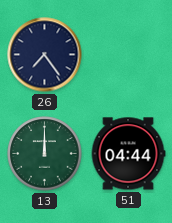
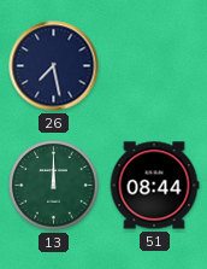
26: 7:24 -> 7:28 (54, 66)
51: 04:44 -> 08:44 (154, 186)
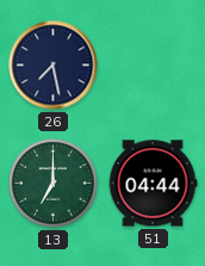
13: 12:00 -> 7:00 (54, 184)
51: 08:44 -> 04:44 (153, 184)
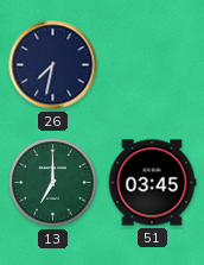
26: 7:28 -> 7:32 (53, 65)
51: 04:44 -> 03:45 (152, 183)
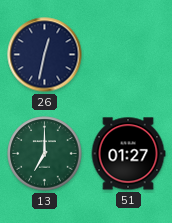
26: 7:32 -> 12:32 (45, 55)
51: 03:45 -> 01:27 (128, 154)
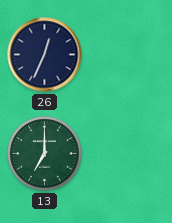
26: 12:32 -> 12:34 (45, 55)
51: 01:27 -> none (128, 154)
